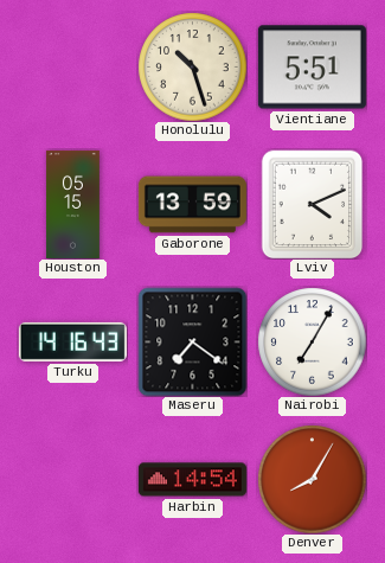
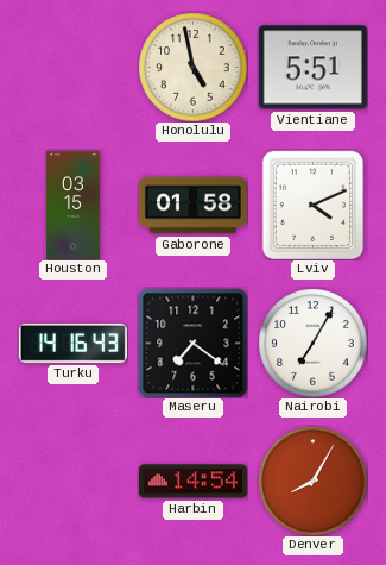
Honolulu: 10:27 -> 4:58 (192, 67)
Houston: 05:15 -> 03:15 (72, 205)
Gaborone: 13:59 -> 01:58 (192, 206)
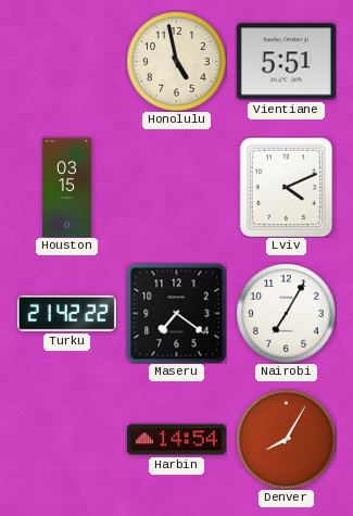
Gaborone: 01:58 -> none (192, 206)
Turku: 14:16 -> 21:42 (66, 313)
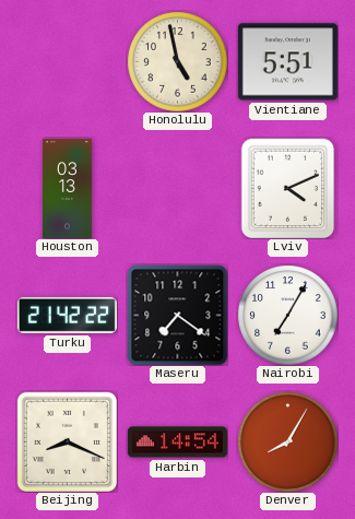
Houston: 03:15 -> 03:13 (67, 188)
Beijing: none -> 8:19 (67, 441)
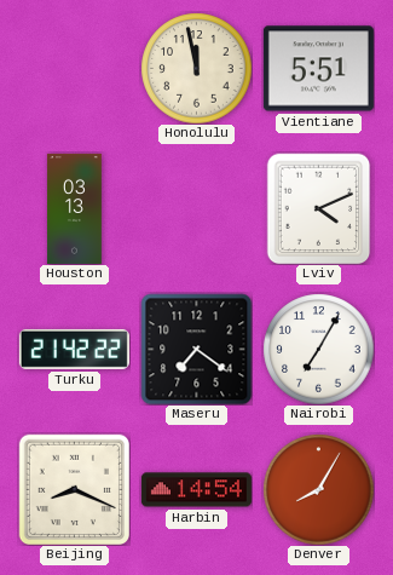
Honolulu: 4:58 -> 11:58 (196, 68)
